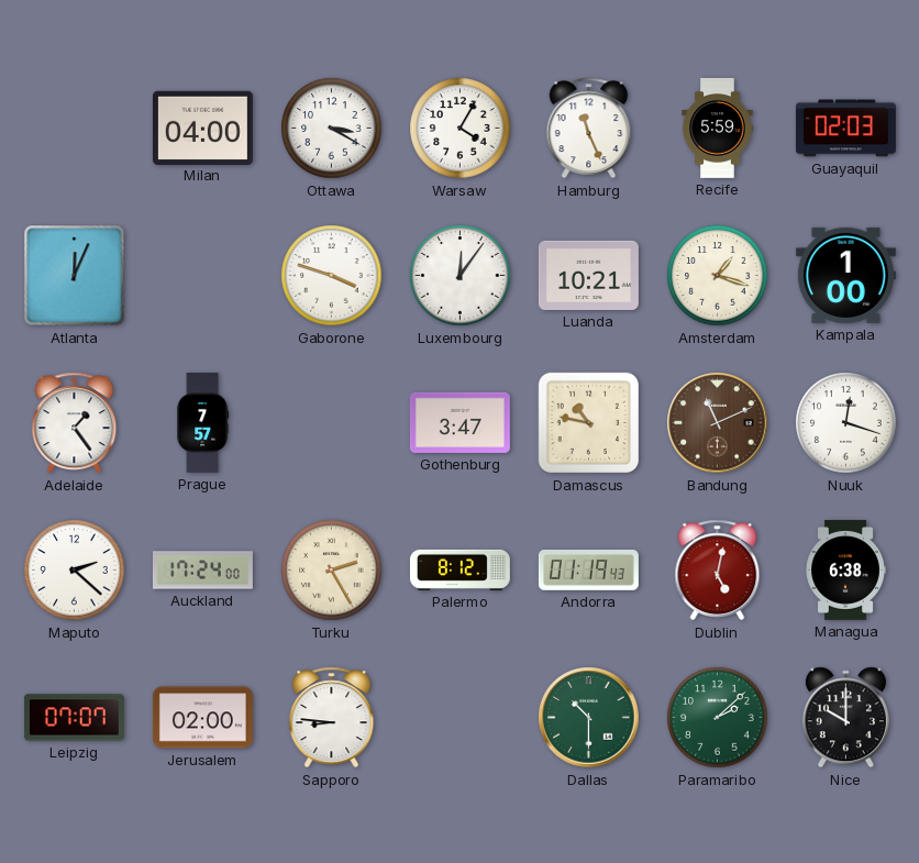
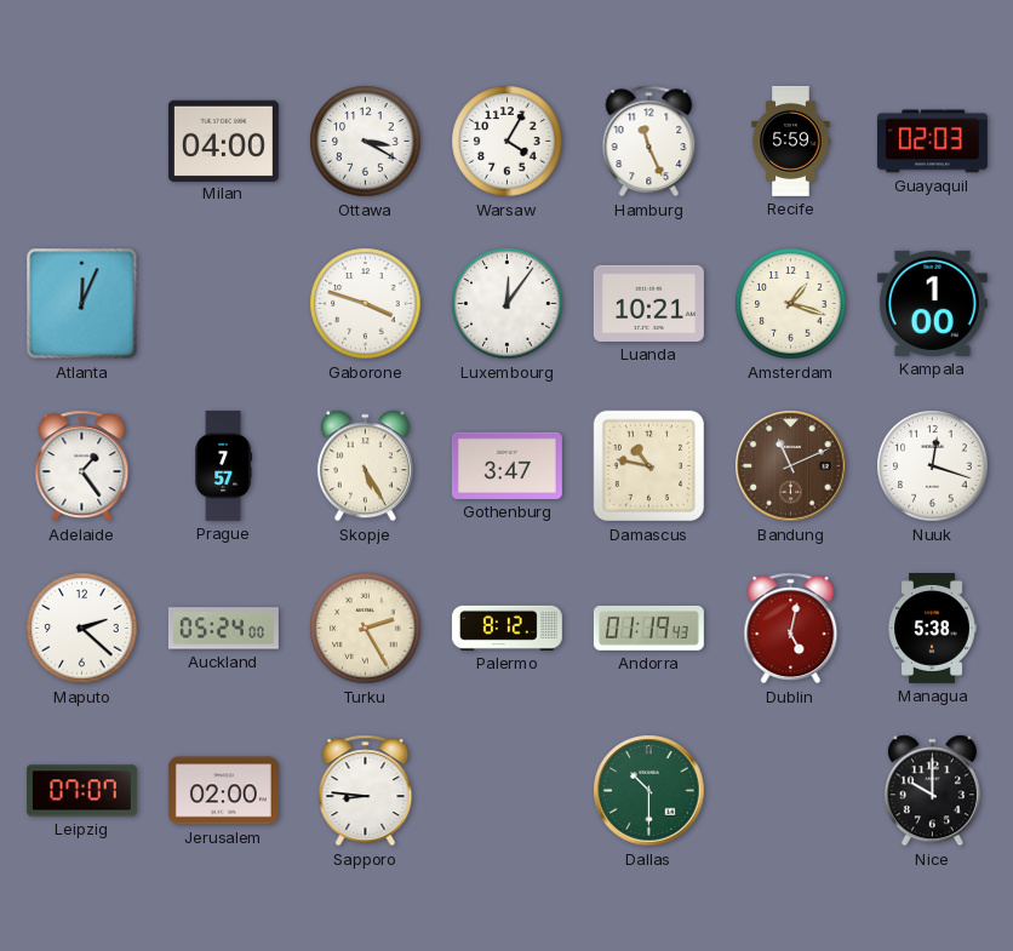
Skopje: none -> 5:25 (365, 466)
Auckland: 17:24 -> 05:24 (223, 629)
Managua: 6:38 -> 5:38 (932, 628)
Paramaribo: 2:08 -> none (718, 718)
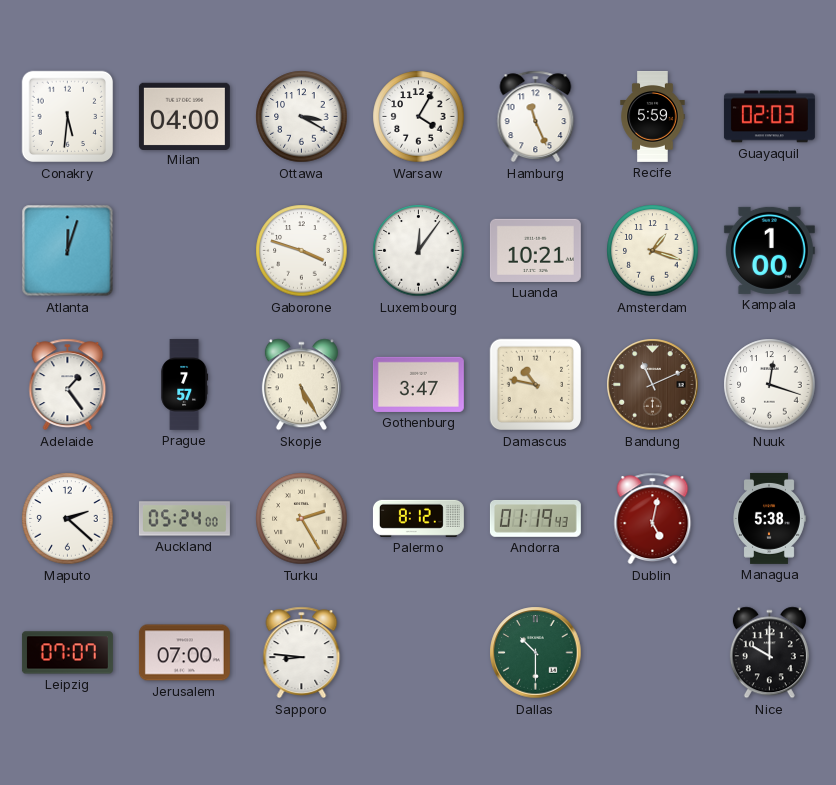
Conakry: none -> 5:31 (68, 117)
Atlanta: 12:04 -> 12:03 (68, 251)
Jerusalem: 02:00 -> 07:00 (184, 653)
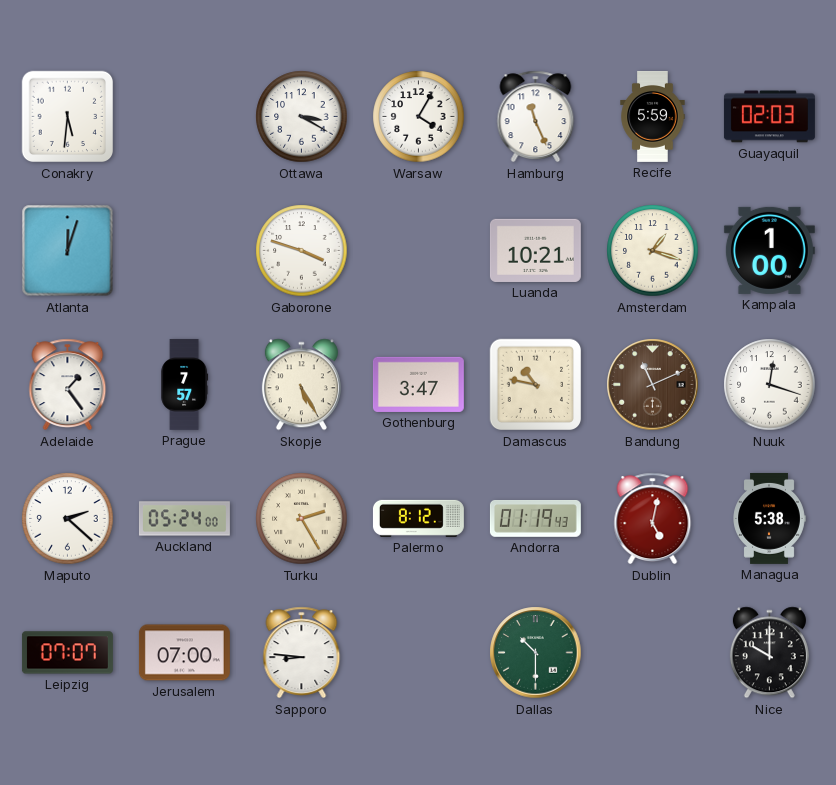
Milan: 04:00 -> none (184, 116)
Luxembourg: 12:06 -> none (419, 251)
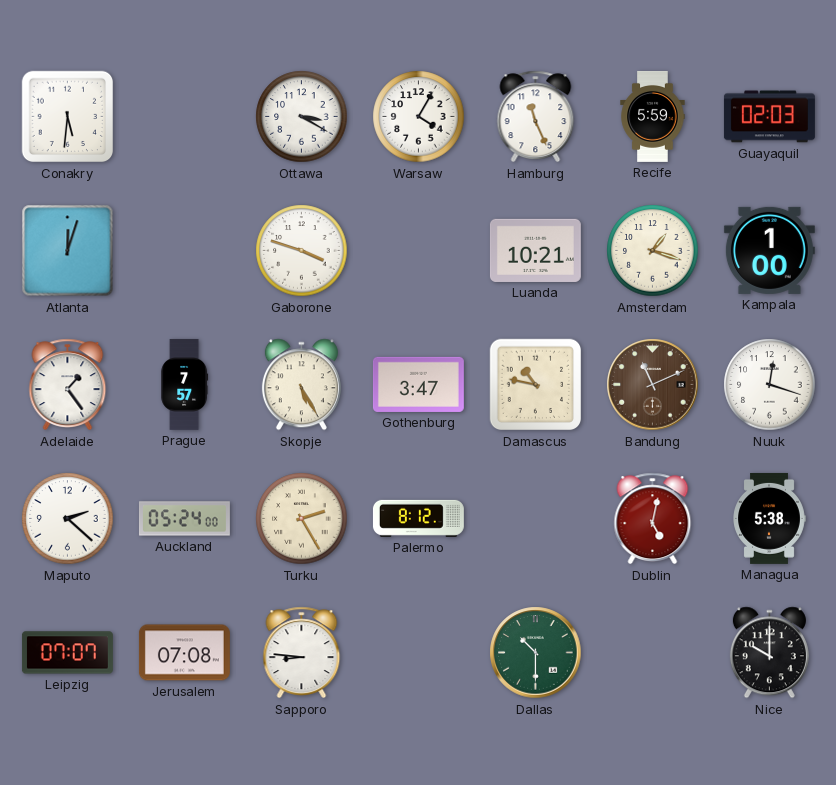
Andorra: 01:19 -> none (535, 518)
Jerusalem: 07:00 -> 07:08 (184, 653)
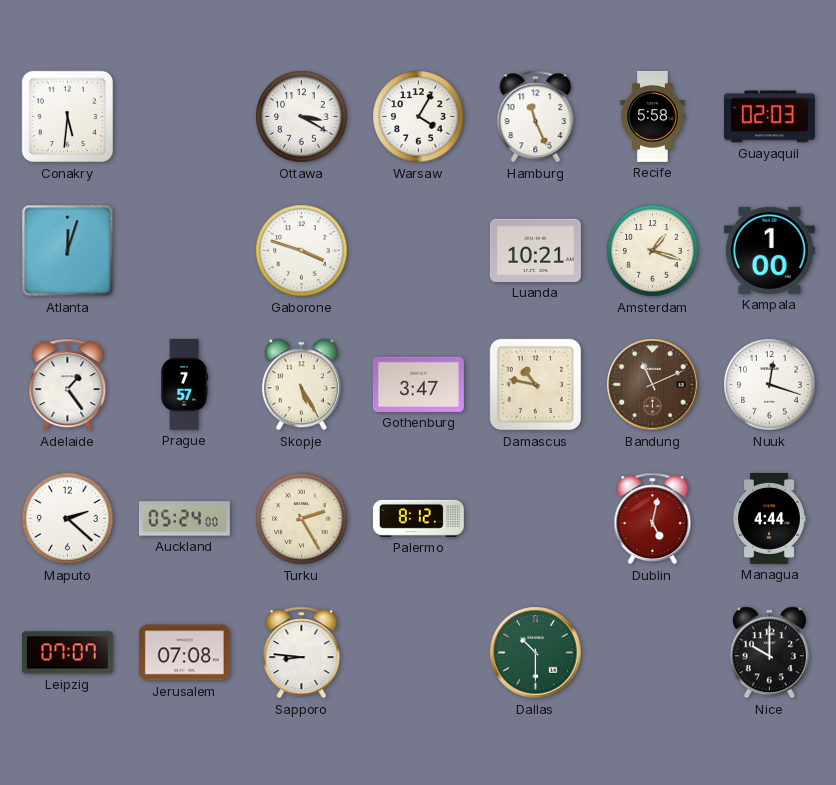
Recife: 5:59 -> 5:58 (653, 116)
Managua: 5:38 -> 4:44 (769, 518)
